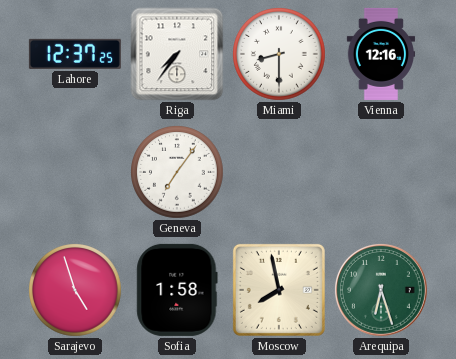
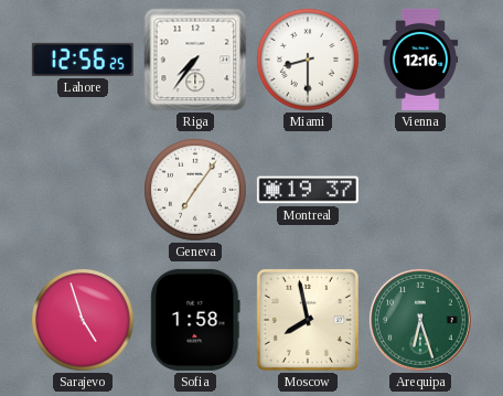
Lahore: 12:37 -> 12:56 (83, 60)
Montreal: none -> 19:37 (308, 190)
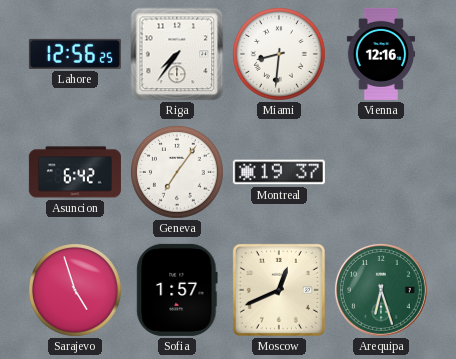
Miami: 8:30 -> 8:31 (280, 55)
Asuncion: none -> 6:42 (75, 172)
Sofia: 1:58 -> 1:57 (177, 290)
Moscow: 7:58 -> 12:41 (279, 290)
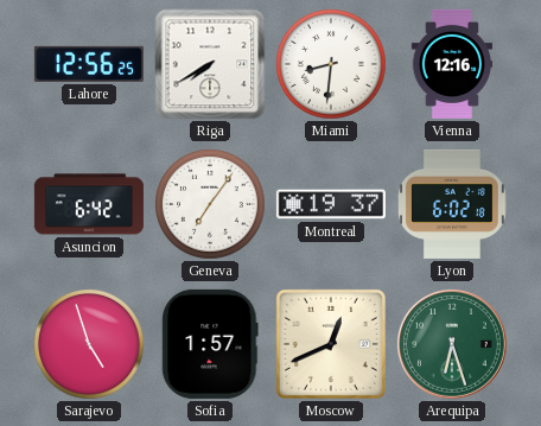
Riga: 7:36 -> 7:40 (210, 64)
Lyon: none -> 6:02 (453, 204)
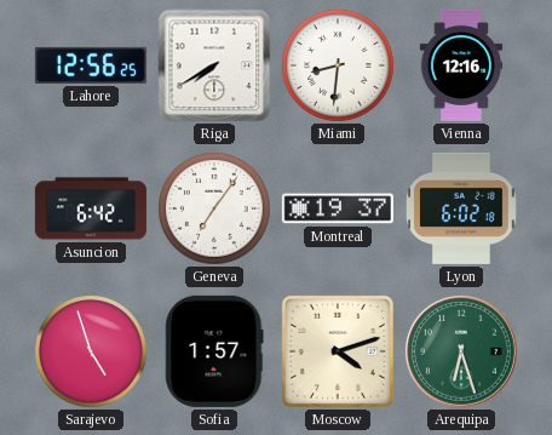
Moscow: 12:41 -> 4:12 (338, 351)
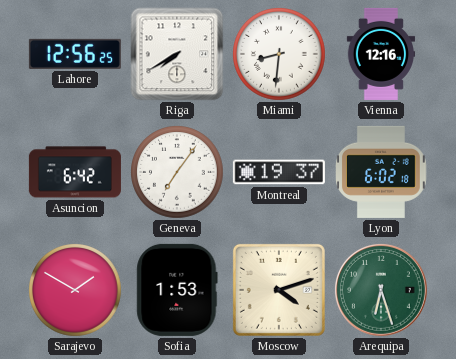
Sarajevo: 4:57 -> 1:50 (76, 291)
Sofia: 1:57 -> 1:53 (177, 290)
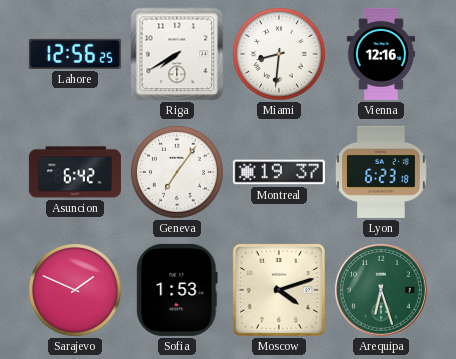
Lyon: 6:02 -> 6:23 (382, 172)
Sarajevo: 1:50 -> 1:49 (76, 291)
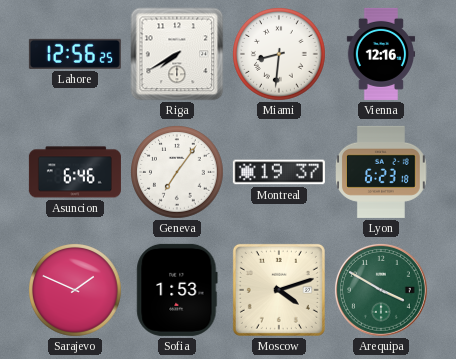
Asuncion: 6:42 -> 6:46 (75, 172)
Arequipa: 6:27 -> 3:50 (381, 290)
